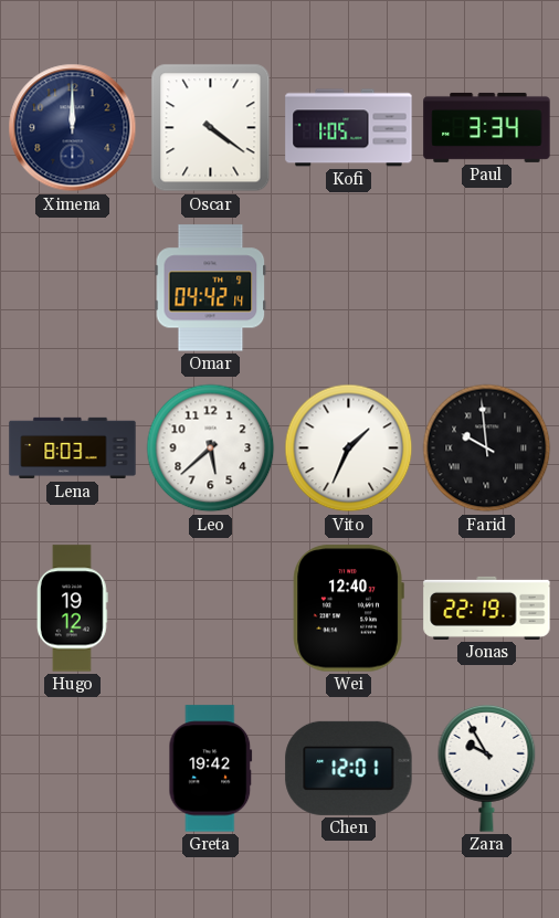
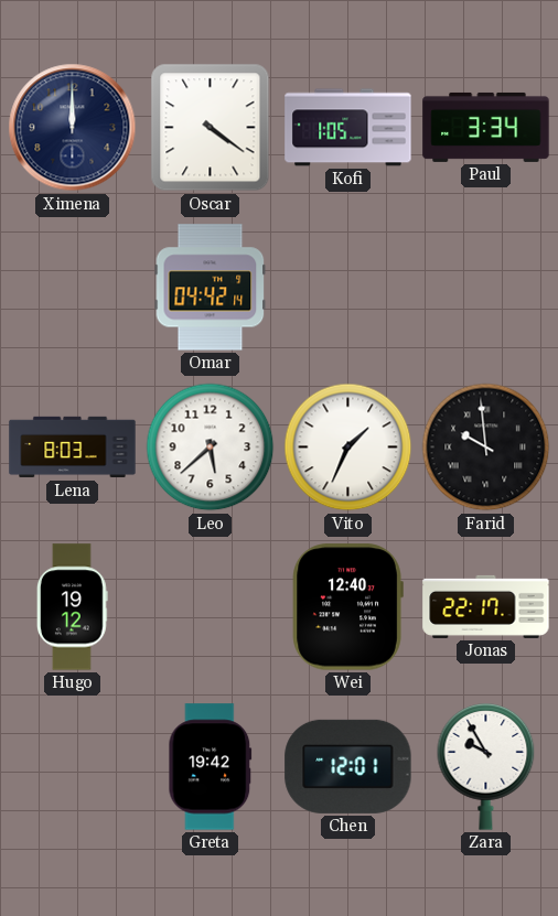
Jonas: 22:19 -> 22:17 (486, 606)
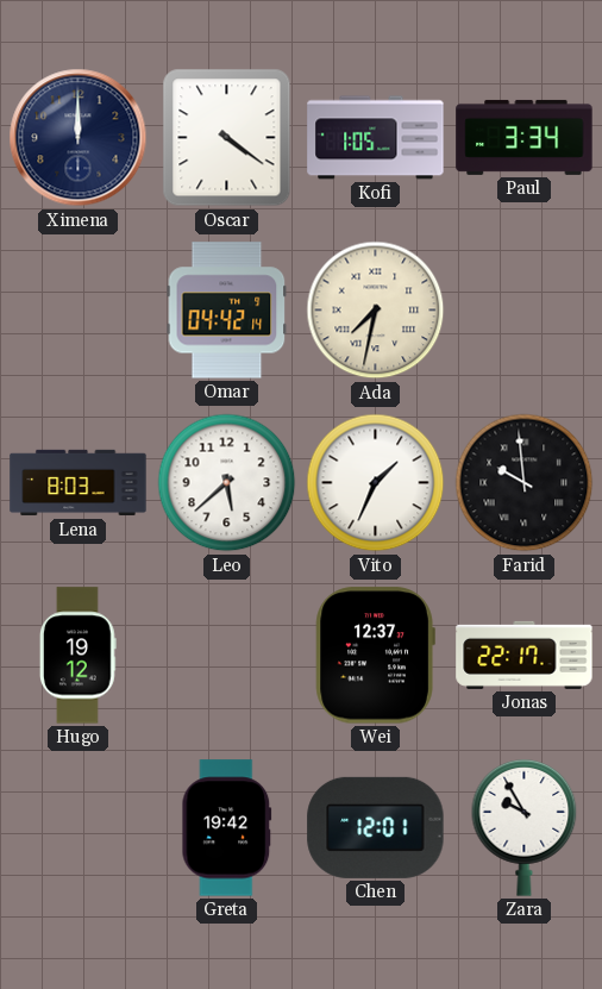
Ada: none -> 7:32 (376, 311)
Wei: 12:40 -> 12:37 (375, 656)
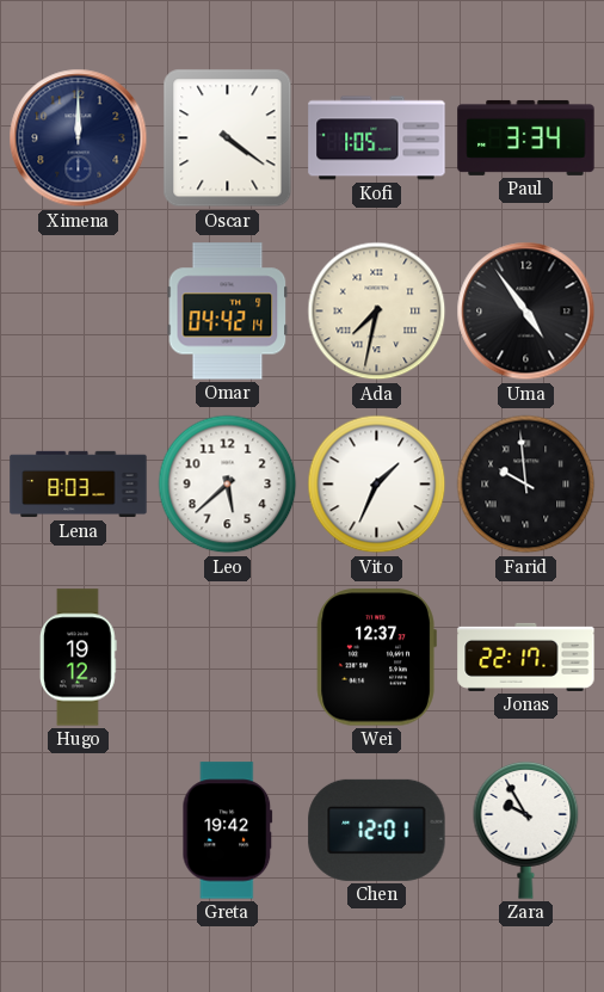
Uma: none -> 4:54 (526, 312)
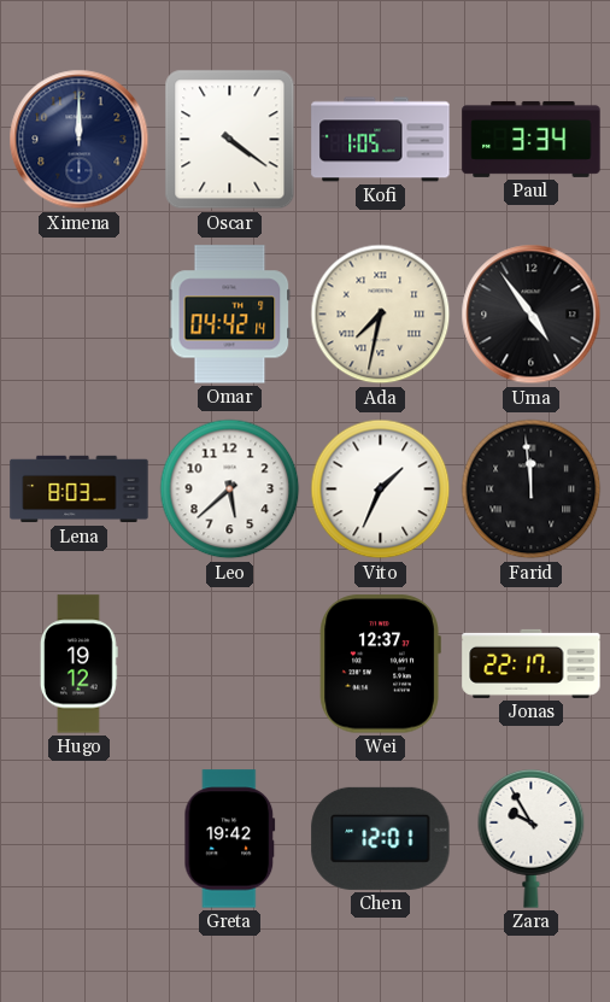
Farid: 9:59 -> 11:59 (532, 490)
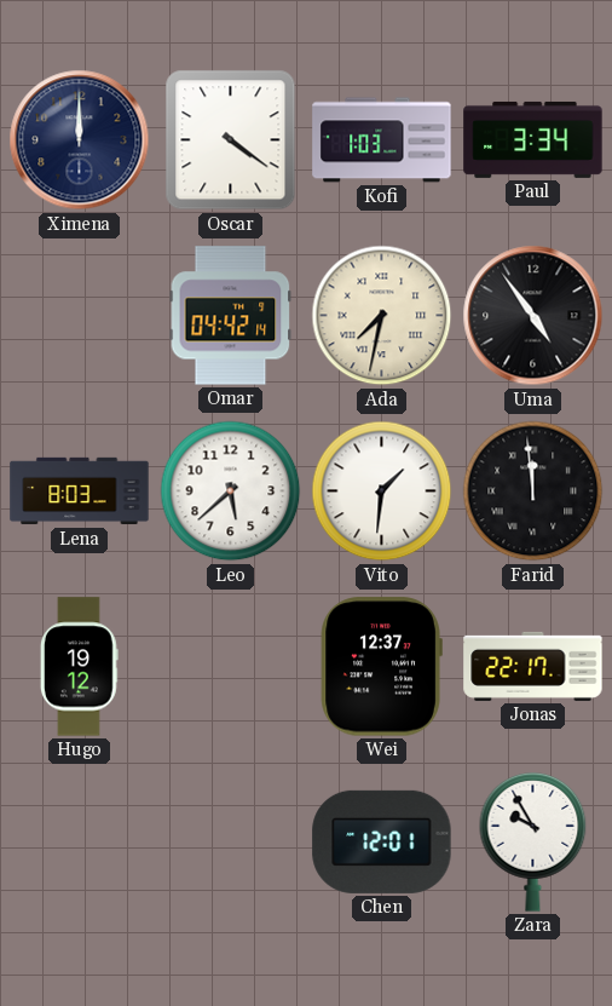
Kofi: 1:05 -> 1:03 (382, 140)
Vito: 1:34 -> 1:31 (382, 491)
Greta: 19:42 -> none (230, 839)
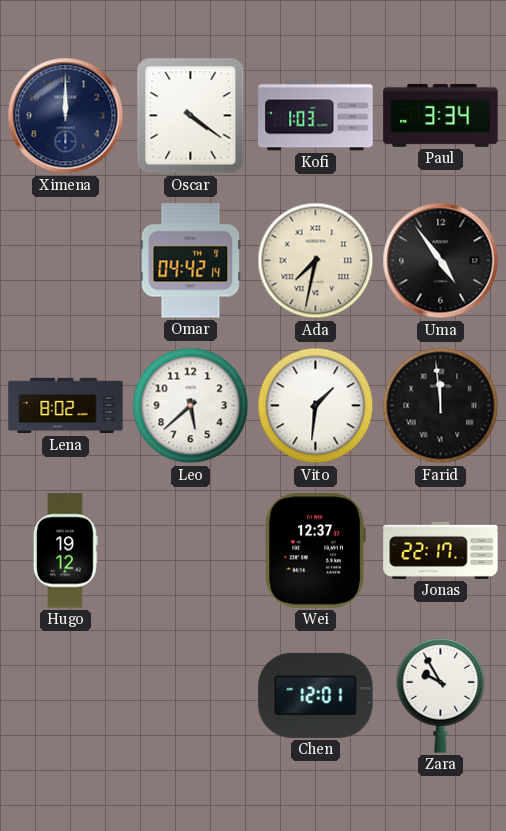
Lena: 8:03 -> 8:02 (66, 406)
